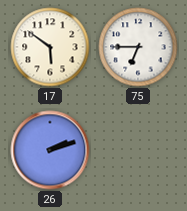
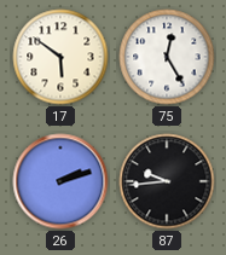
75: 6:45 -> 12:25 (167, 57)
87: none -> 9:44 (167, 181)
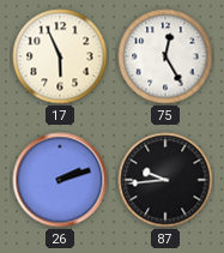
17: 5:51 -> 5:56 (60, 56)
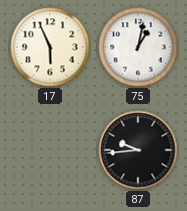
75: 12:25 -> 1:02 (138, 47)
26: 2:12 -> none (60, 180)
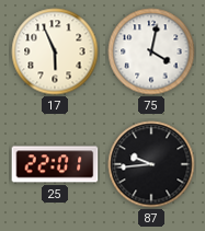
75: 1:02 -> 4:02 (151, 51)
25: none -> 22:01 (55, 164)
